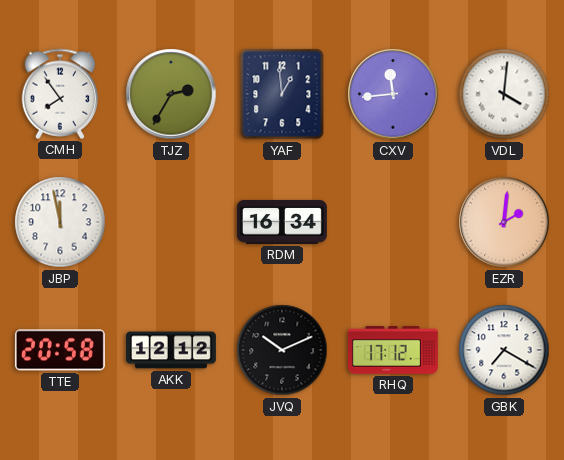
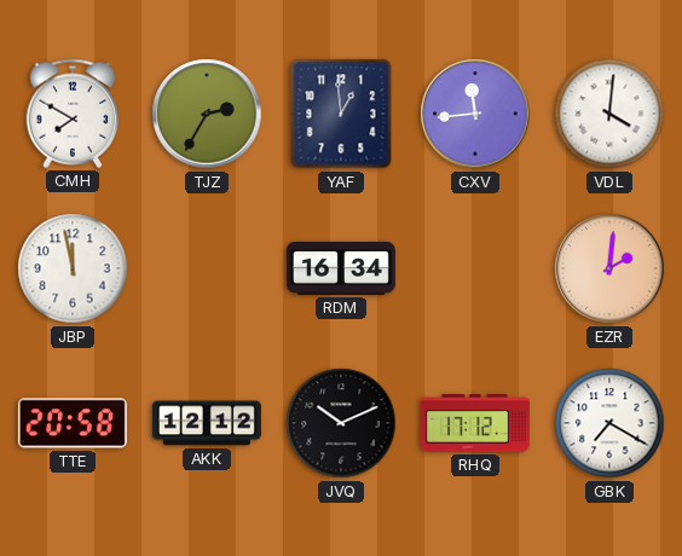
CMH: 7:54 -> 7:50 (73, 114)
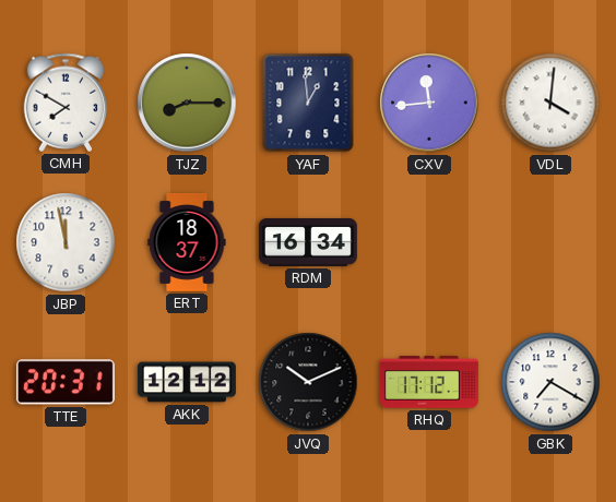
TJZ: 2:35 -> 8:15 (187, 103)
ERT: none -> 18:37 (187, 242)
EZR: 2:01 -> none (609, 268)
TTE: 20:58 -> 20:31 (66, 382)
